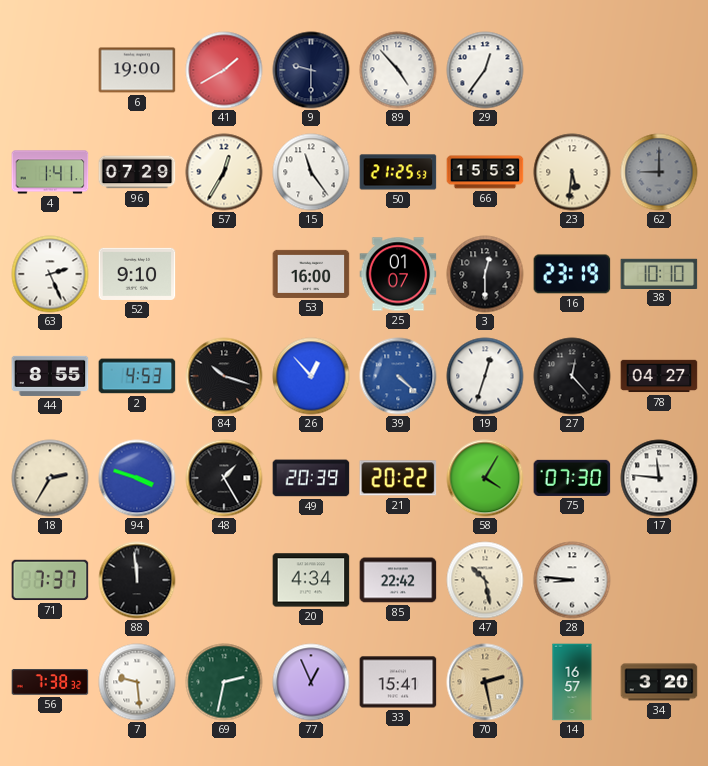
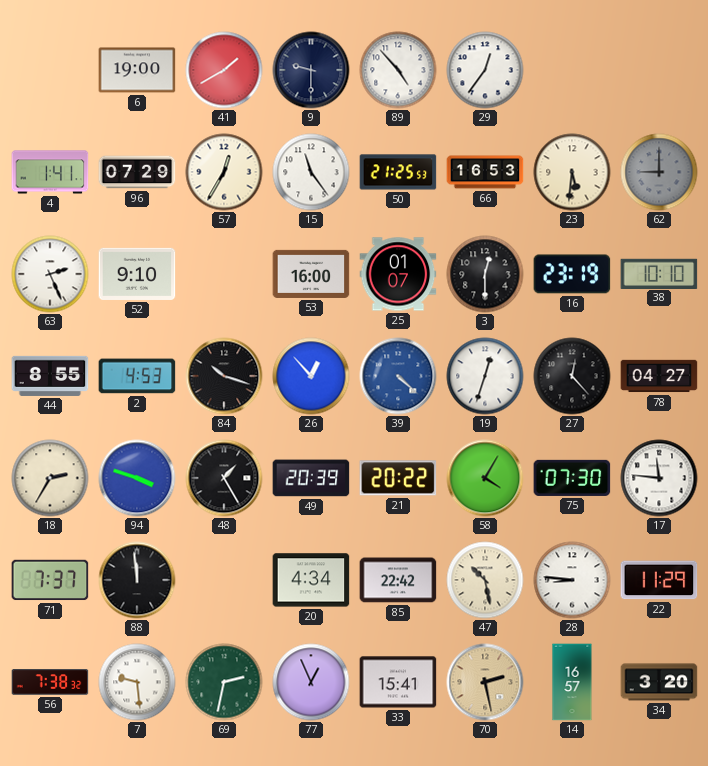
66: 15:53 -> 16:53 (485, 172)
22: none -> 11:29 (659, 580)
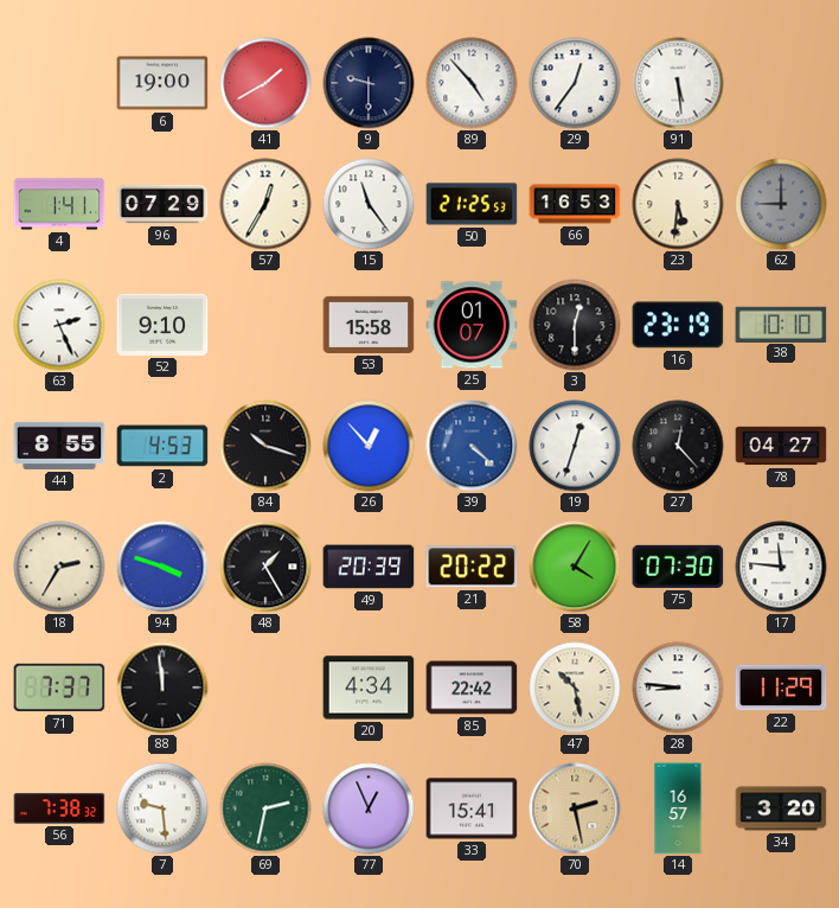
91: none -> 5:29 (678, 83)
53: 16:00 -> 15:58 (369, 325)
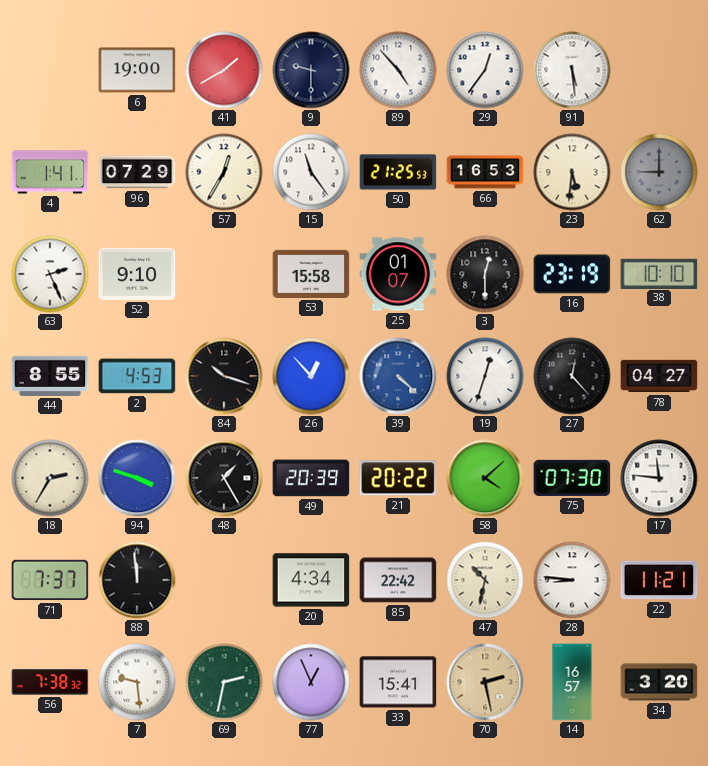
58: 4:05 -> 4:08 (485, 478)
47: 10:28 -> 10:32 (485, 580)
22: 11:29 -> 11:21 (659, 580)
